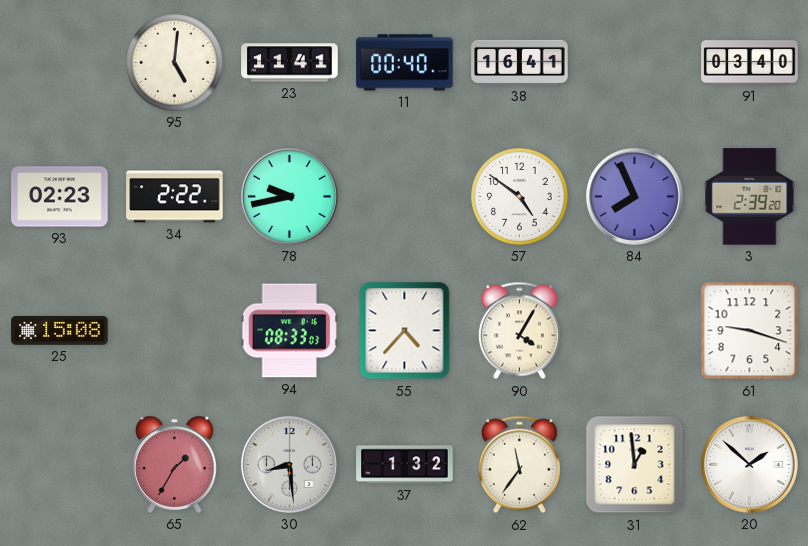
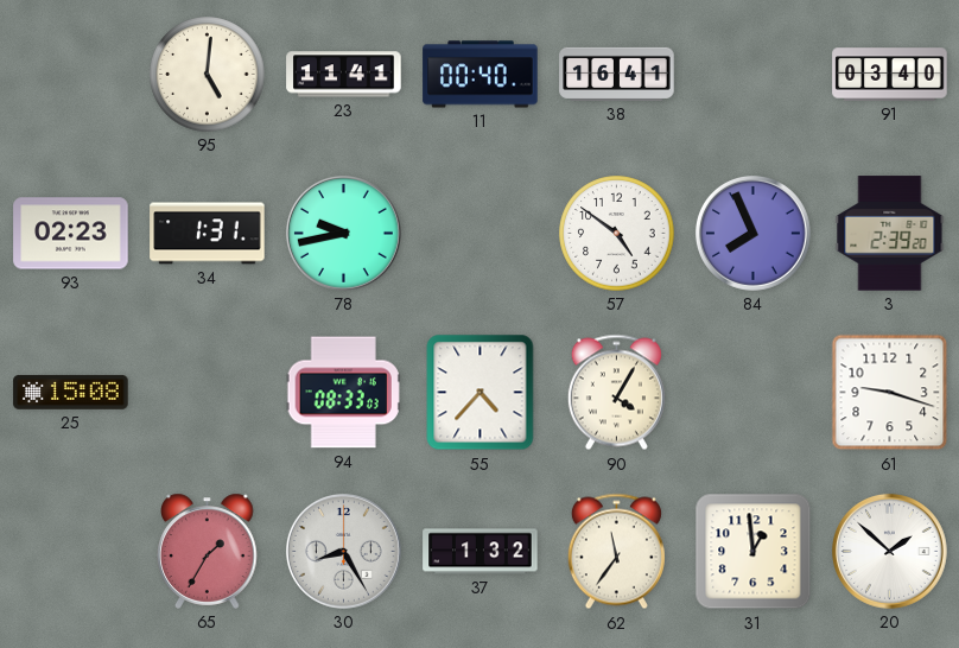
34: 2:22 -> 1:31 (208, 234)
30: 8:29 -> 8:25 (343, 551)
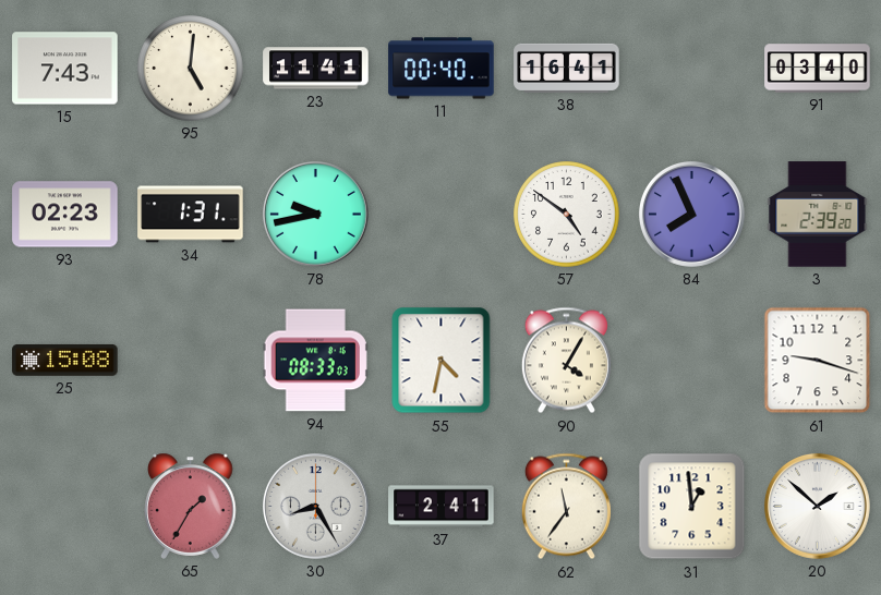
15: none -> 7:43 (65, 69)
55: 4:37 -> 4:32 (442, 361)
37: 1:32 -> 2:41 (442, 507)
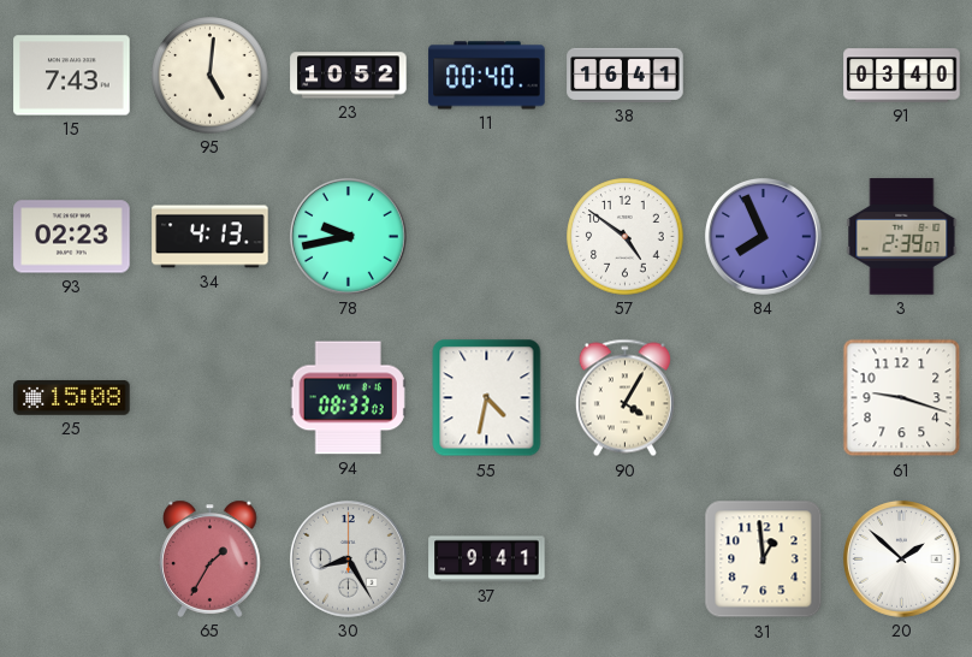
23: 11:41 -> 10:52 (349, 76)
34: 1:31 -> 4:13 (211, 237)
3: 2:39:20 -> 2:39:07 (902, 237)
37: 2:41 -> 9:41 (487, 560)
62: 11:36 -> none (566, 507)
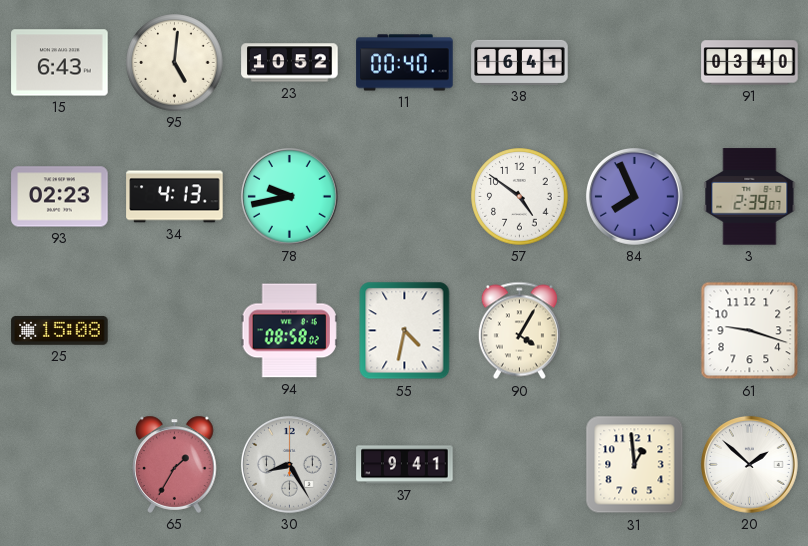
15: 7:43 -> 6:43 (60, 63)
94: 08:33 -> 08:58 (289, 331)
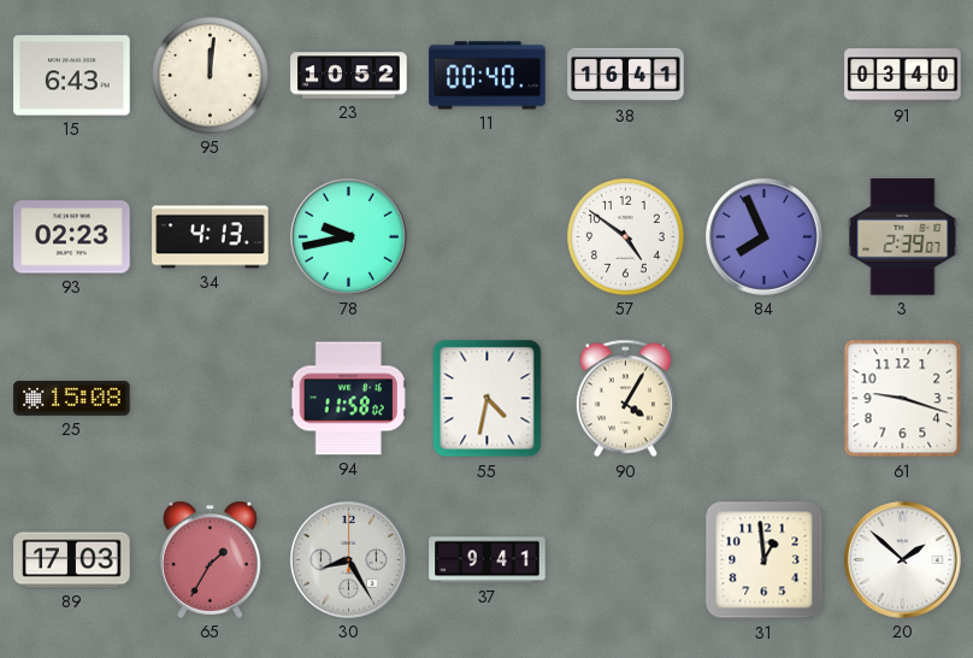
95: 5:01 -> 12:01 (211, 76)
94: 08:58 -> 11:58 (348, 399)
89: none -> 17:03 (72, 560)
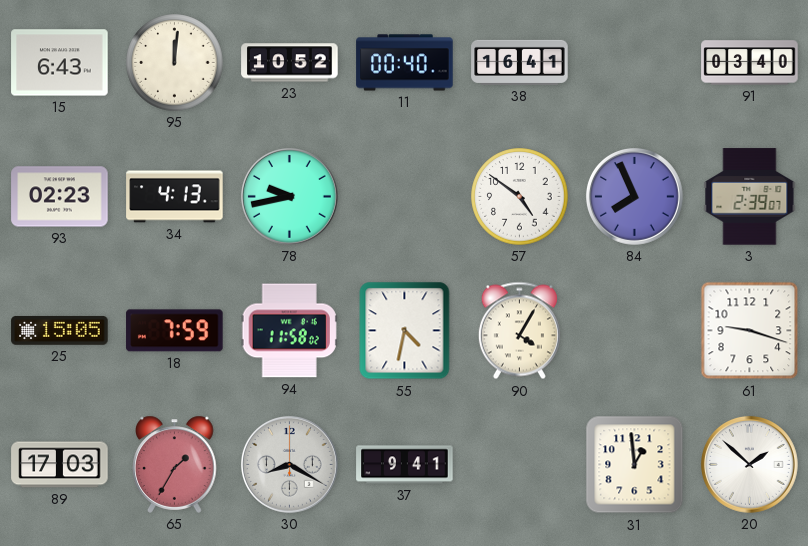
25: 15:08 -> 15:05 (60, 330)
18: none -> 7:59 (175, 331)
30: 8:25 -> 8:20 (289, 464)
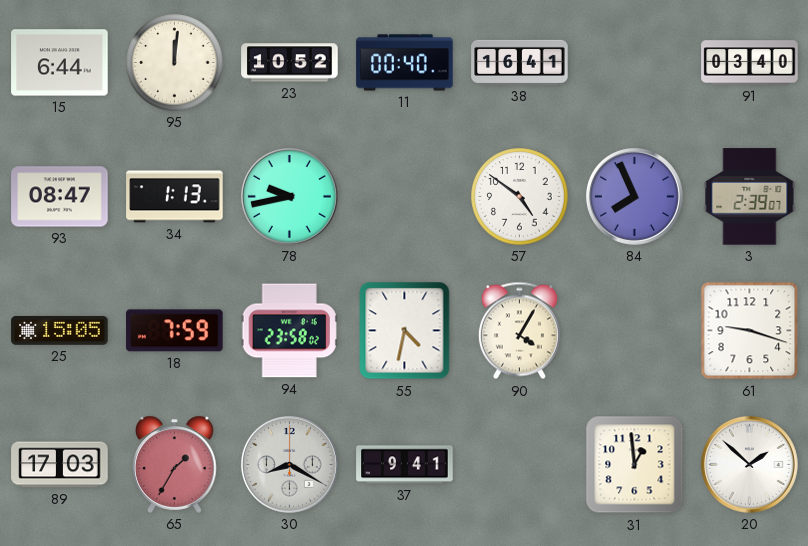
15: 6:43 -> 6:44 (60, 63)
93: 02:23 -> 08:47 (60, 197)
34: 4:13 -> 1:13 (175, 197)
94: 11:58 -> 23:58 (289, 331)
